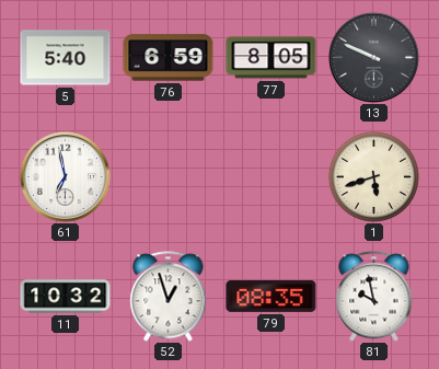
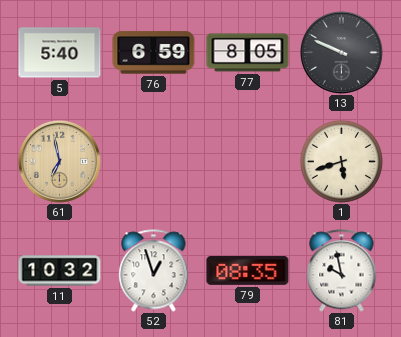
61 dial: white -> champagne (59, 161)
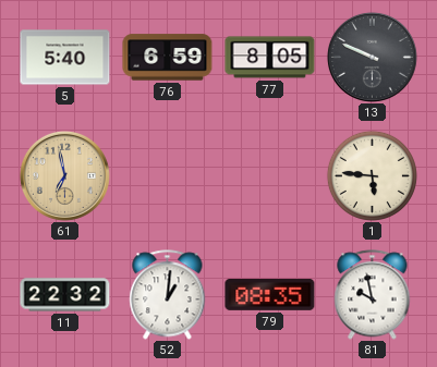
1: 5:42 -> 5:46 (372, 175)
11: 10:32 -> 22:32 (65, 295)
52: 12:57 -> 1:01 (168, 295)
